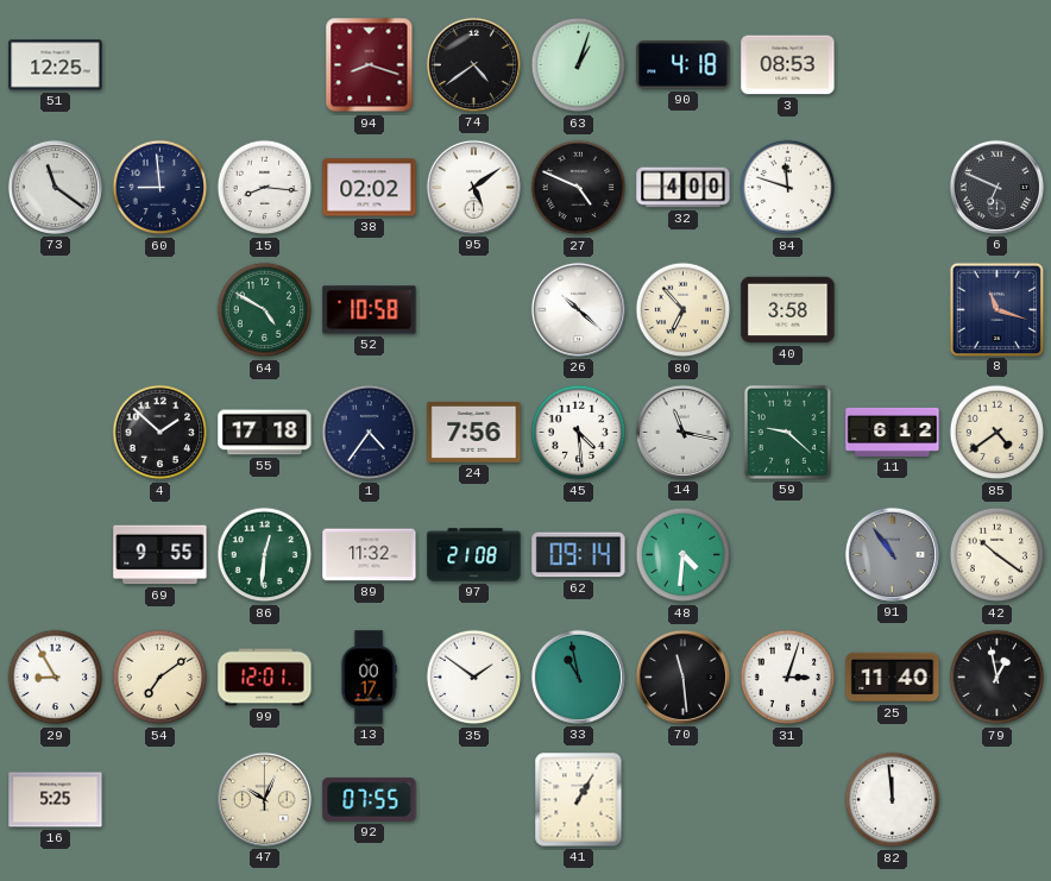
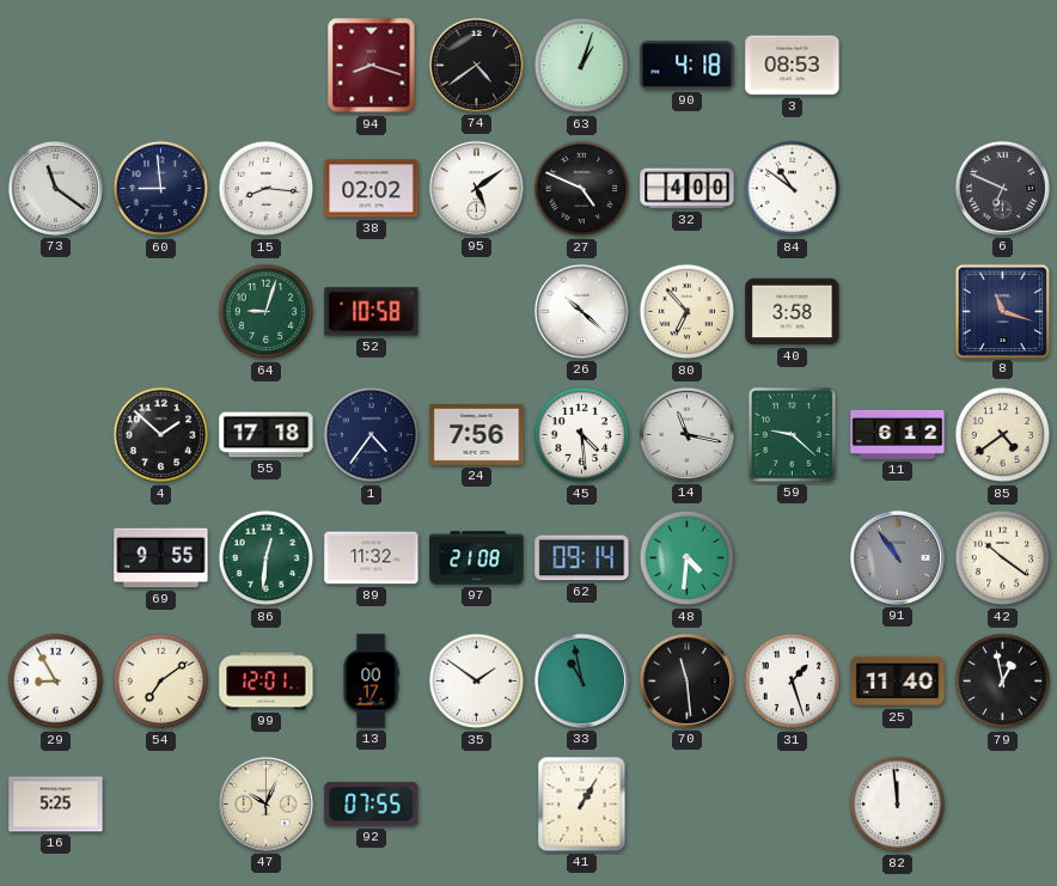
51: 12:25 -> none (56, 65)
84: 11:48 -> 10:51 (793, 189)
64: 4:50 -> 9:03 (267, 312)
31: 3:03 -> 1:27 (793, 682)
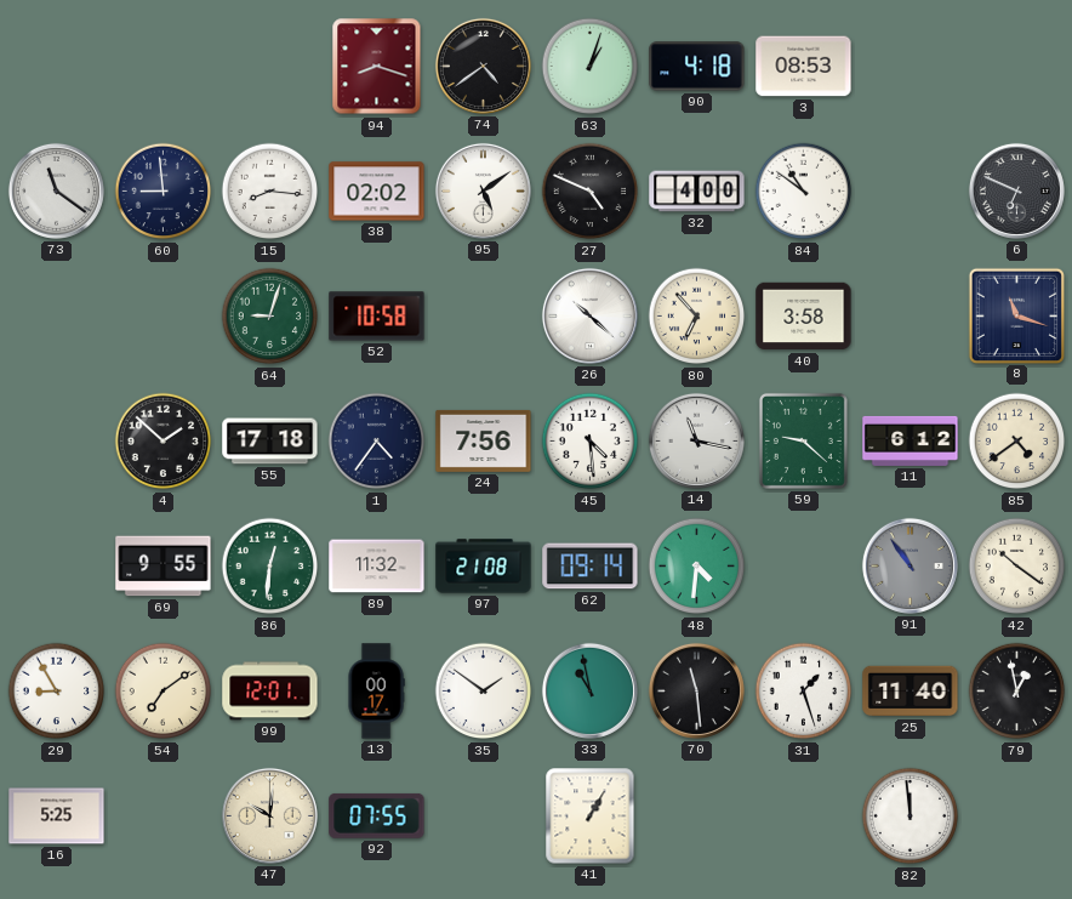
47: 10:04 -> 10:01 (269, 815)
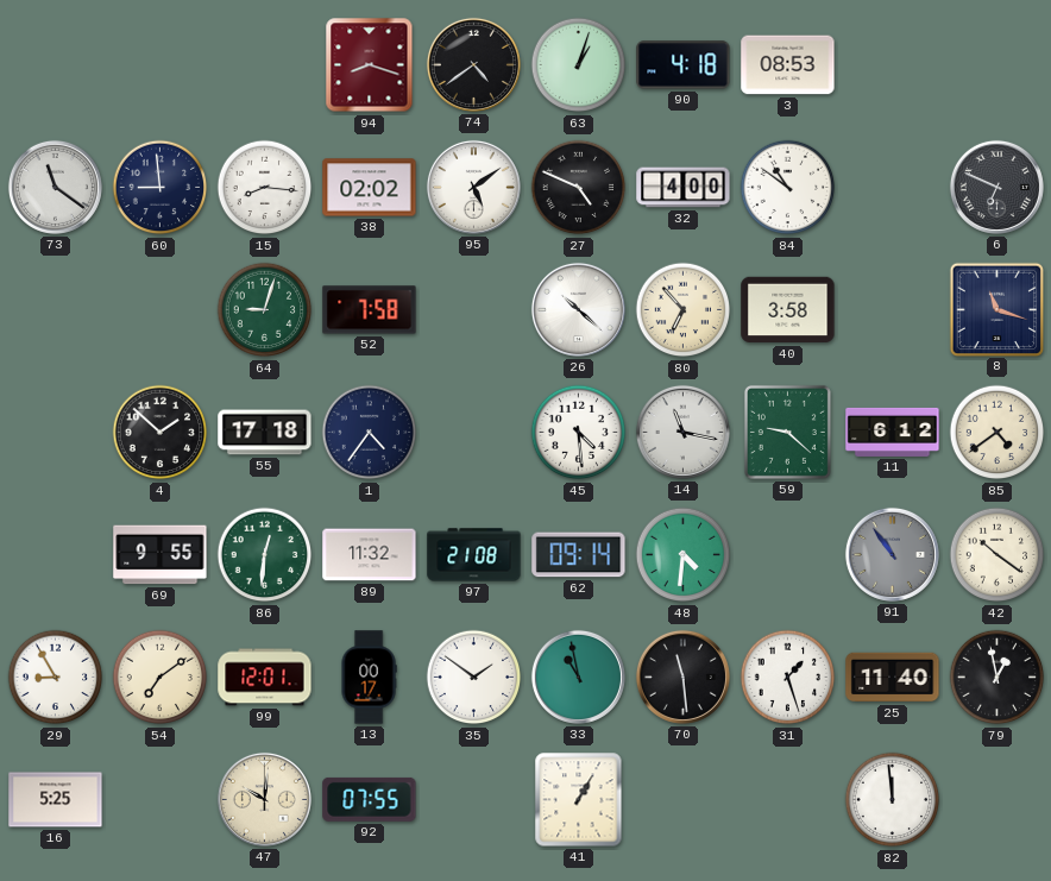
52: 10:58 -> 7:58 (370, 310)
24: 7:56 -> none (484, 440)
